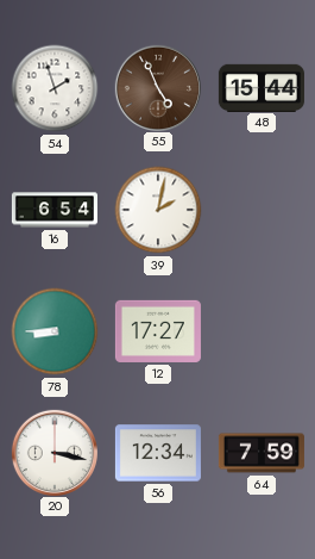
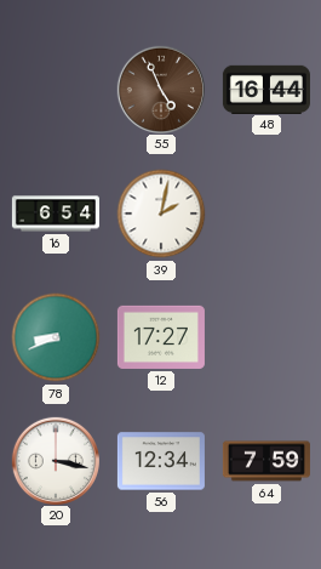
54: 1:57 -> none (55, 88)
48: 15:44 -> 16:44 (266, 89)
78: 8:45 -> 8:41 (56, 337)
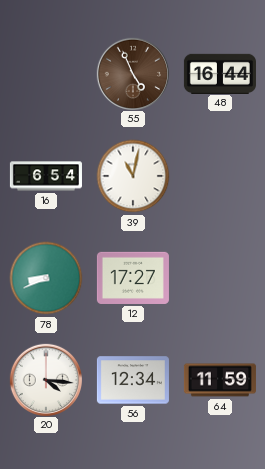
39: 2:02 -> 11:02 (133, 176)
20: 3:17 -> 4:16 (45, 379)
64: 7:59 -> 11:59 (220, 380)
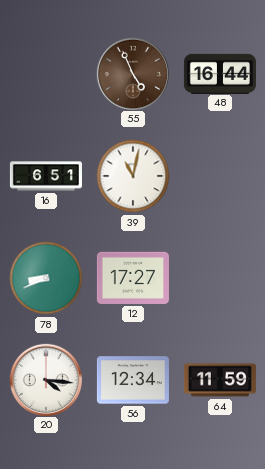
16: 6:54 -> 6:51 (46, 176)
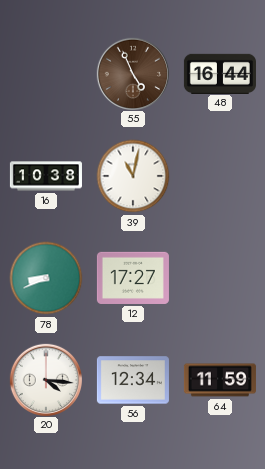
16: 6:51 -> 10:38 (46, 176)
